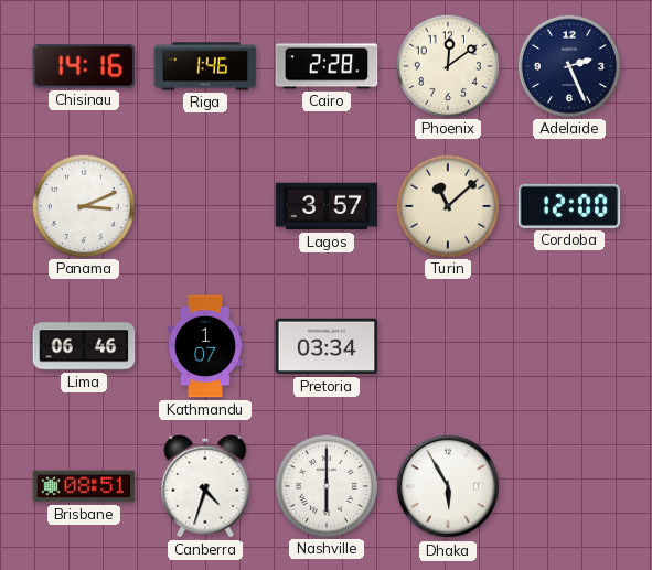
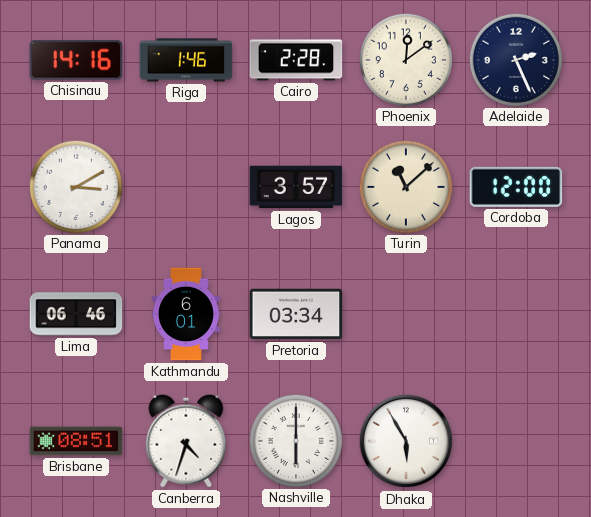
Panama: 3:11 -> 3:10 (75, 186)
Kathmandu: 1:07 -> 6:01 (187, 314)
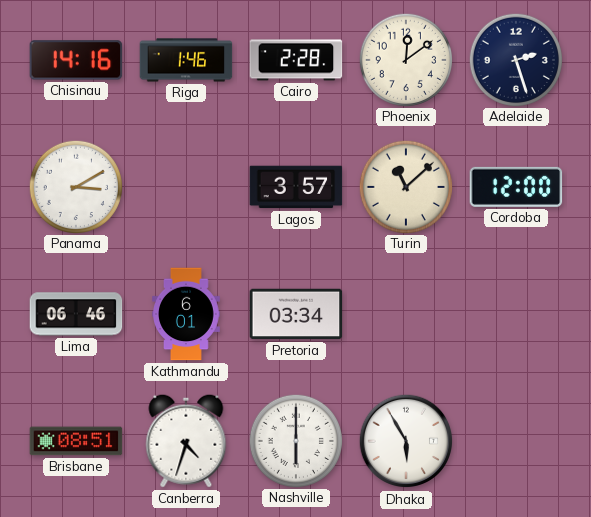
Adelaide: 2:26 -> 2:27 (515, 59)
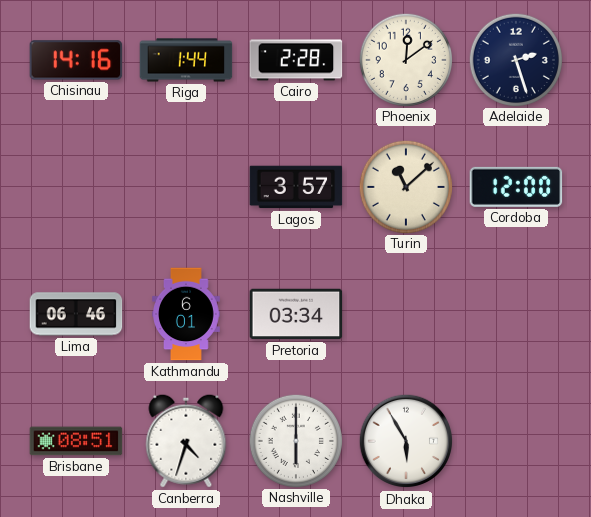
Riga: 1:46 -> 1:44 (186, 60)
Panama: 3:10 -> none (75, 186)
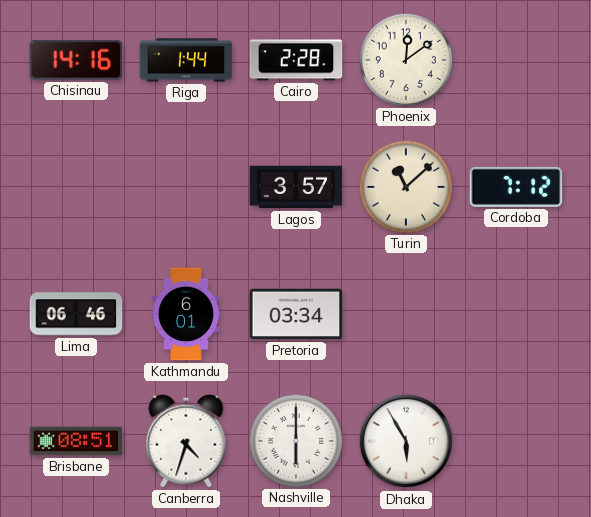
Adelaide: 2:27 -> none (515, 59)
Cordoba: 12:00 -> 7:12 (516, 187)
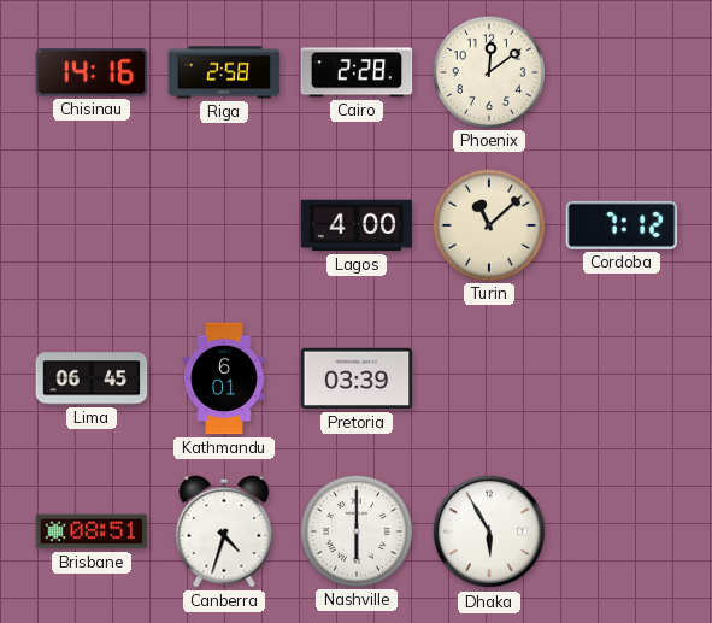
Riga: 1:44 -> 2:58 (224, 72)
Lagos: 3:57 -> 4:00 (357, 225)
Lima: 06:46 -> 06:45 (92, 378)
Pretoria: 03:34 -> 03:39 (357, 378)
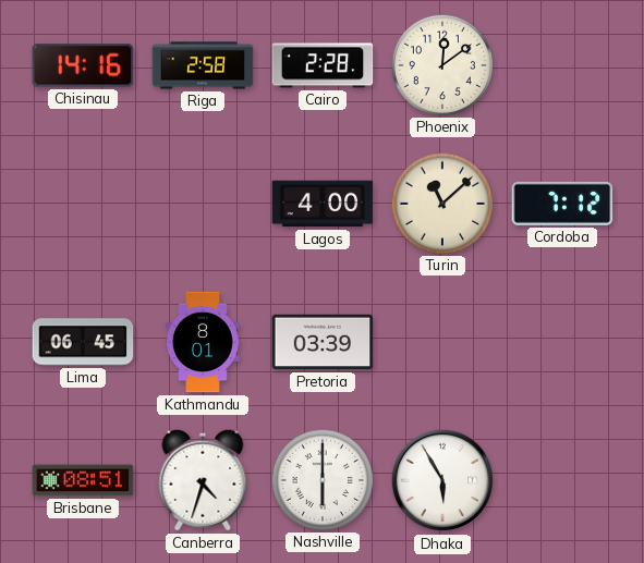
Kathmandu: 6:01 -> 8:01 (204, 342)
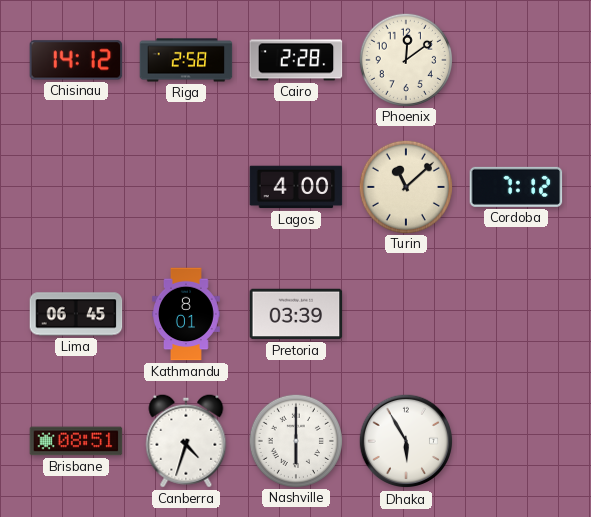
Chisinau: 14:16 -> 14:12 (76, 60)
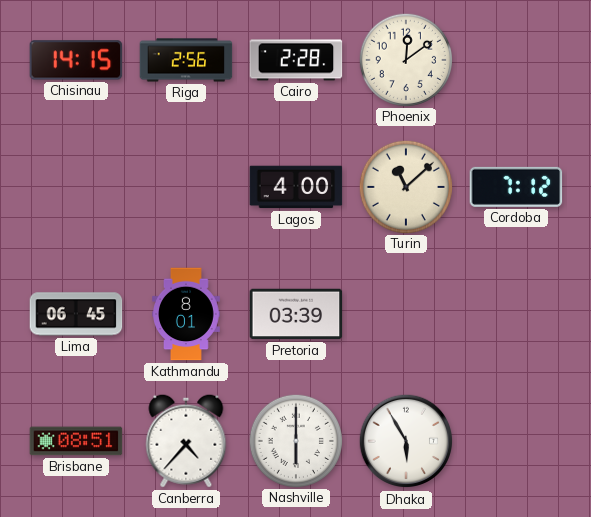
Chisinau: 14:12 -> 14:15 (76, 60)
Riga: 2:58 -> 2:56 (186, 60)
Canberra: 4:33 -> 4:37 (186, 441)
